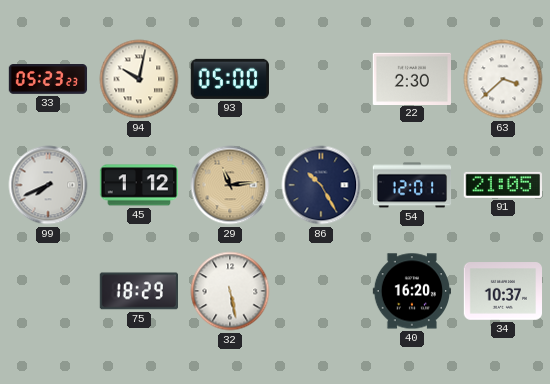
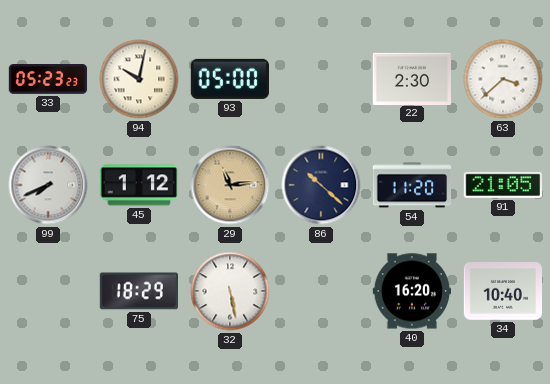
86: 10:25 -> 10:22 (321, 185)
54: 12:01 -> 11:20 (412, 185)
34: 10:37 -> 10:40 (503, 291)
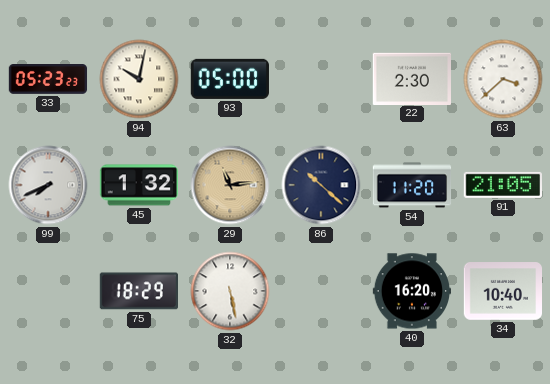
45: 1:12 -> 1:32 (139, 185)
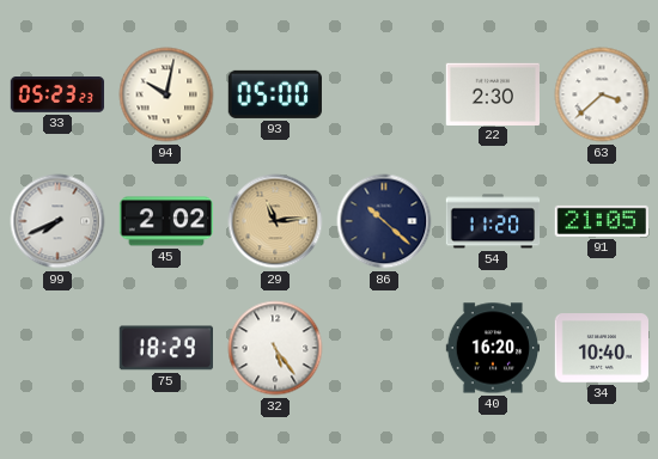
45: 1:32 -> 2:02 (166, 221)
32: 5:28 -> 5:24 (275, 348)
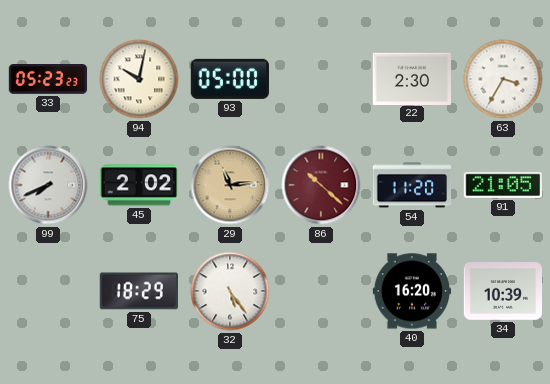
63: 3:38 -> 3:35 (503, 79)
86 dial: navy -> burgundy (321, 185)
34: 10:40 -> 10:39 (503, 291)
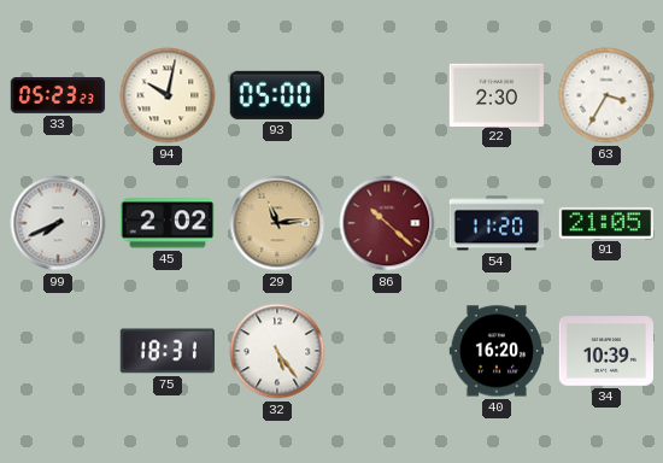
75: 18:29 -> 18:31 (166, 351)
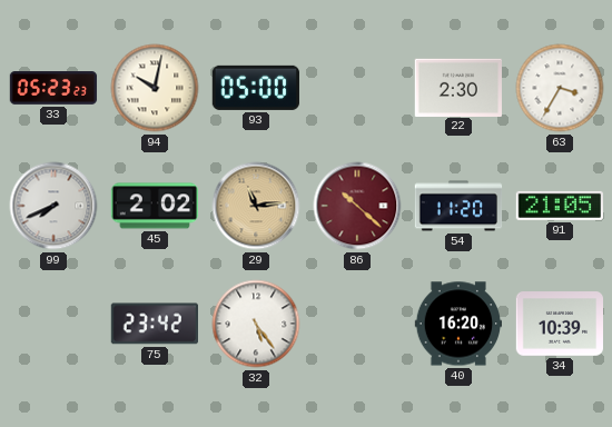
75: 18:31 -> 23:42 (154, 324)
